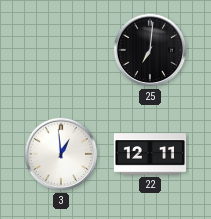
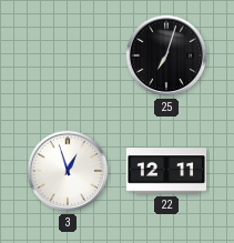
25: 7:01 -> 7:03 (166, 55)
3: 12:59 -> 12:57 (68, 171)
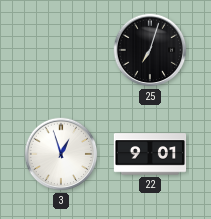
22: 12:11 -> 9:01 (150, 154)
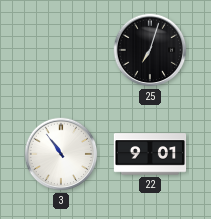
3: 12:57 -> 10:54 (61, 154)
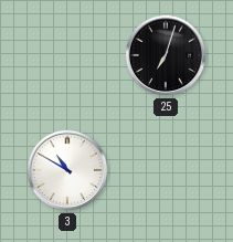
3: 10:54 -> 10:50 (67, 170)
22: 9:01 -> none (150, 154)
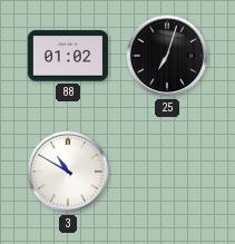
88: none -> 01:02 (67, 56)
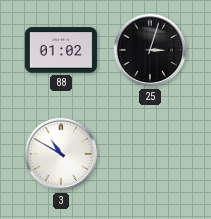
25: 7:03 -> 3:03 (150, 50)
